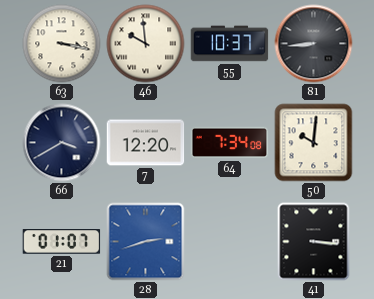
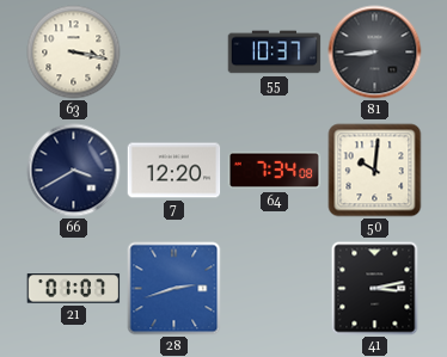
46: 9:59 -> none (146, 44)
41: 3:16 -> 3:13 (375, 289)
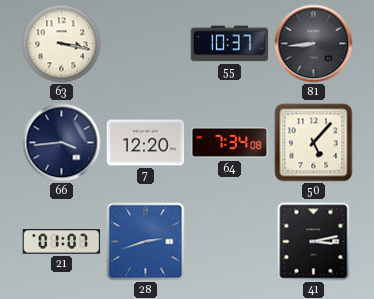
66: 3:40 -> 3:44 (62, 143)
50: 10:01 -> 5:07 (314, 143)
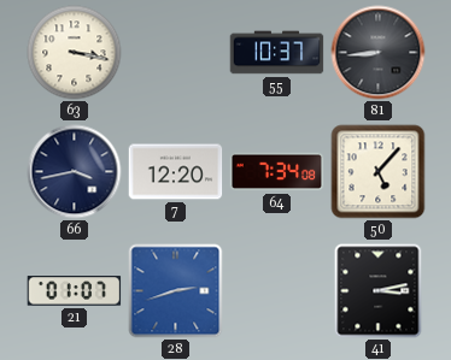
66: 3:44 -> 3:43 (75, 172)
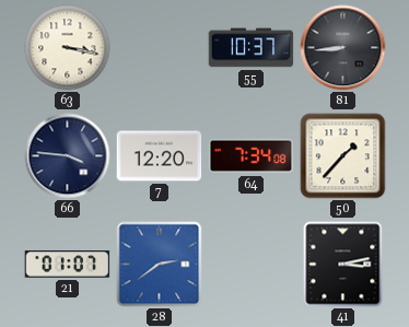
66: 3:43 -> 3:46 (68, 156)
50: 5:07 -> 1:37 (343, 156)
28: 2:42 -> 2:39 (160, 265)
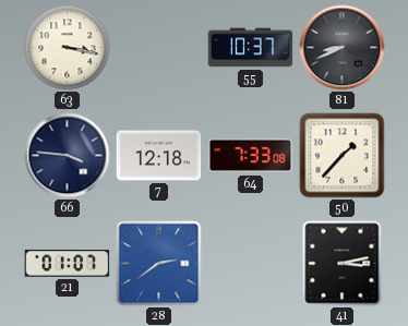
81: 8:44 -> 8:41 (343, 48)
7: 12:20 -> 12:18 (159, 156)
64: 7:34 -> 7:33 (251, 156)
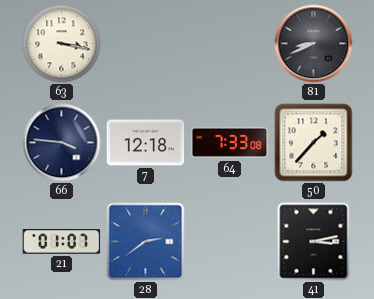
55: 10:37 -> none (251, 48)
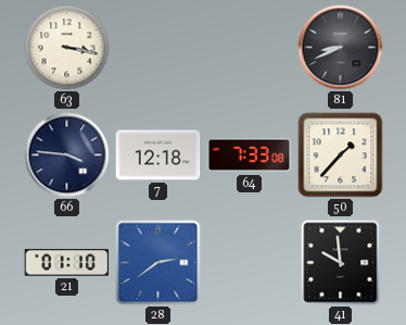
21: 01:07 -> 01:10 (67, 263)
41: 3:13 -> 9:59 (341, 263)
